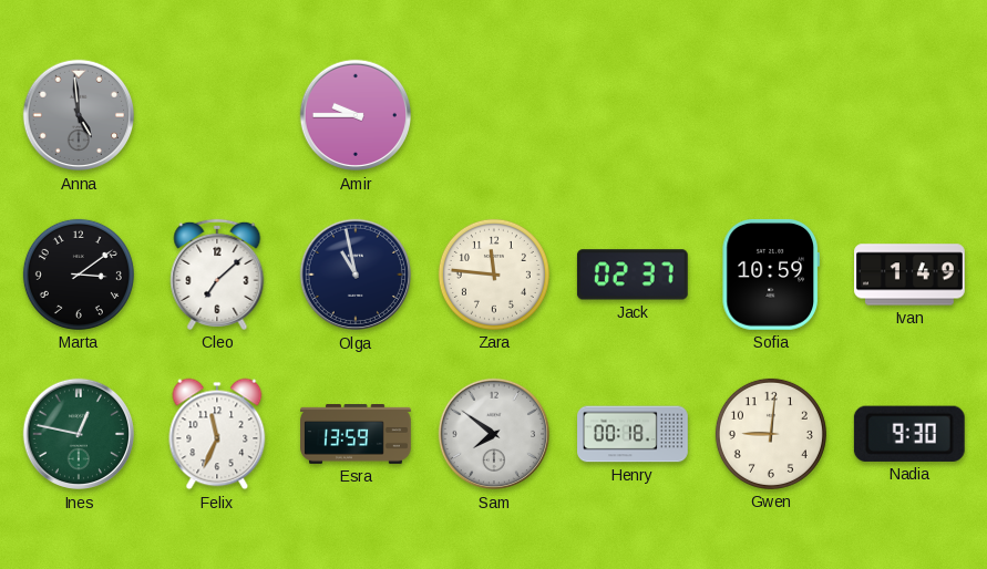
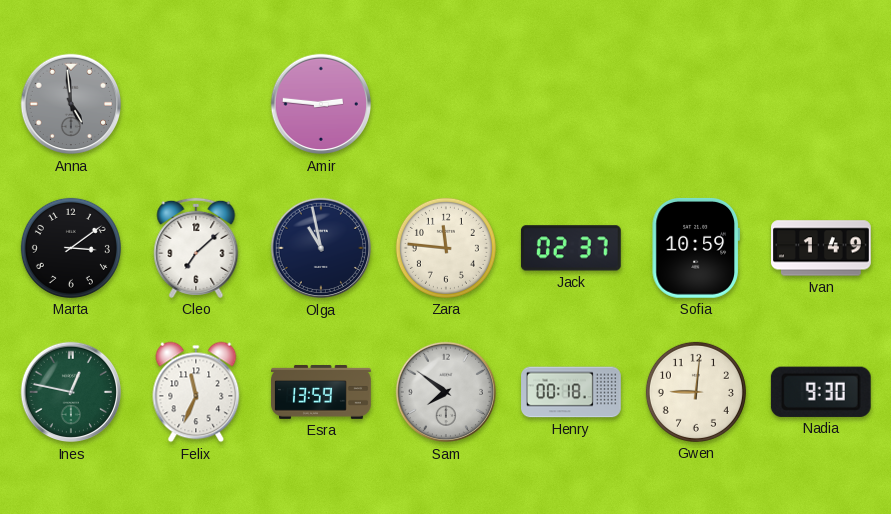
Amir: 9:45 -> 2:46 (321, 104)
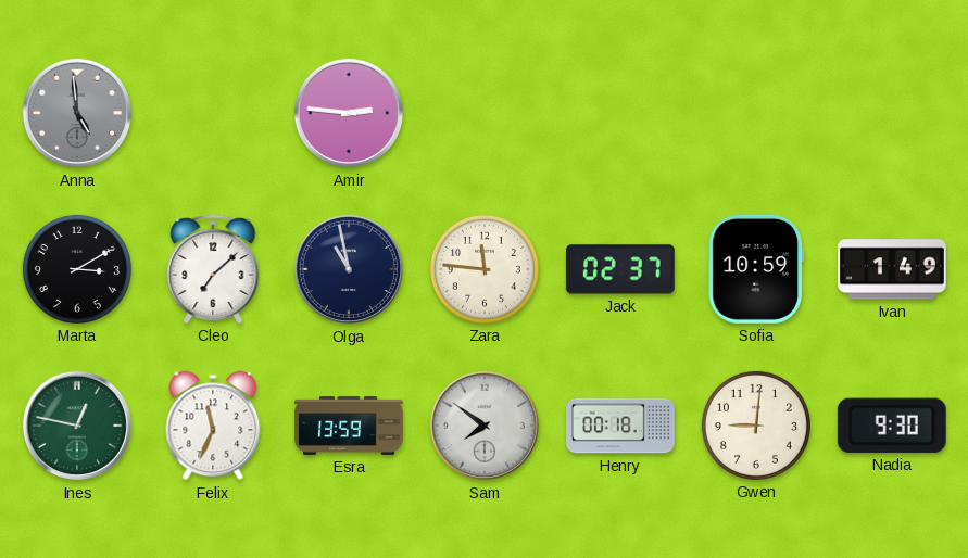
Marta: 3:09 -> 3:10 (77, 269)
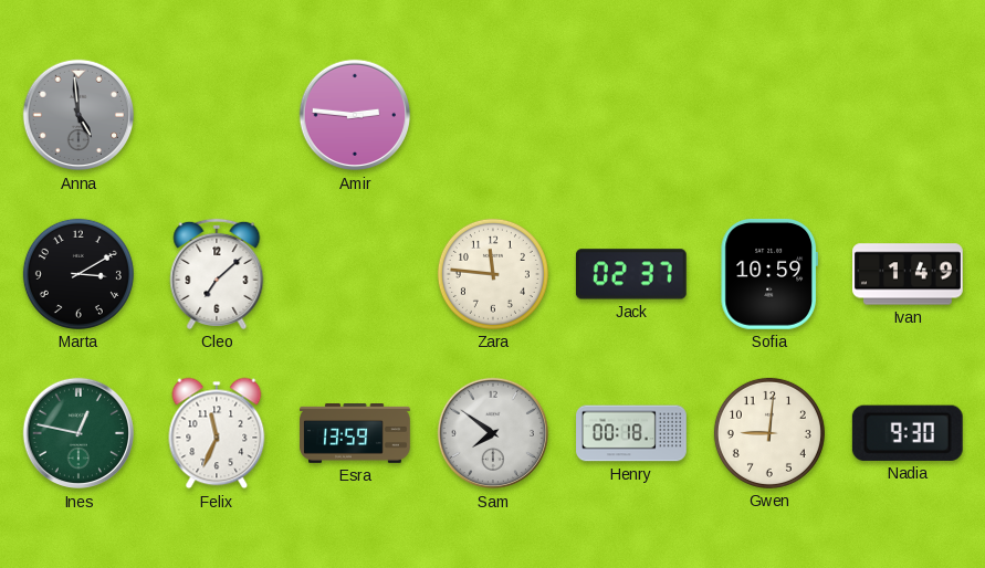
Olga: 10:58 -> none (349, 269)
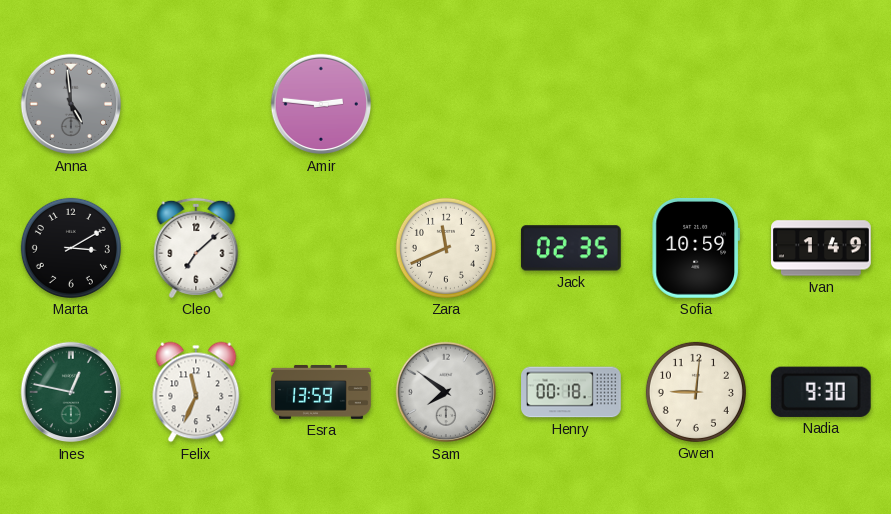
Zara: 11:46 -> 11:41 (446, 248)
Jack: 02:37 -> 02:35 (571, 248)
